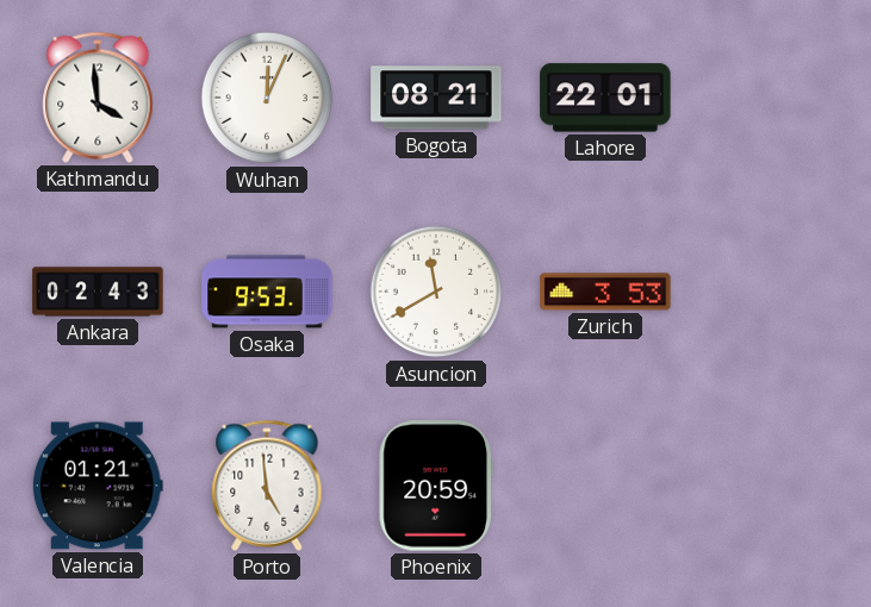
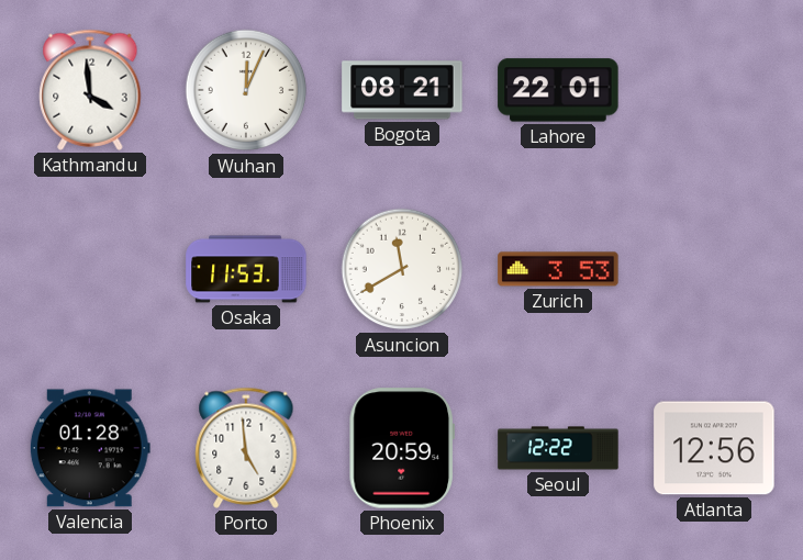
Ankara: 02:43 -> none (98, 292)
Osaka: 9:53 -> 11:53 (246, 269)
Valencia: 01:21 -> 01:28 (90, 448)
Seoul: none -> 12:22 (558, 448)
Atlanta: none -> 12:56 (714, 448)
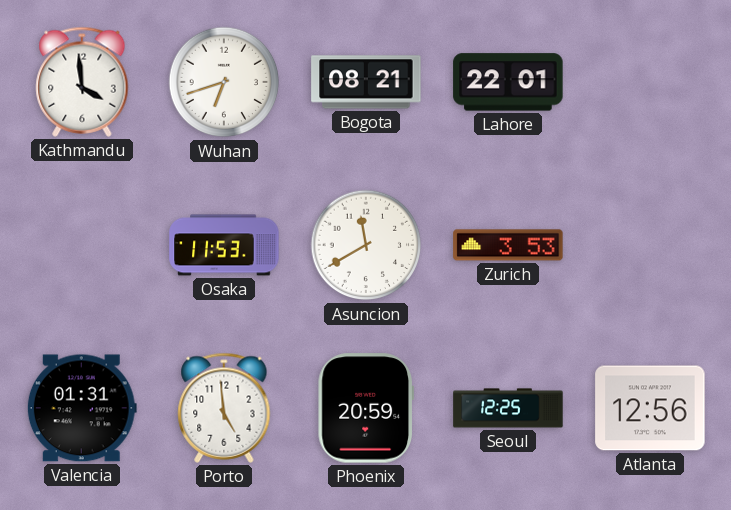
Wuhan: 12:04 -> 6:42 (224, 82)
Valencia: 01:28 -> 01:31 (82, 408)
Seoul: 12:22 -> 12:25 (508, 408)
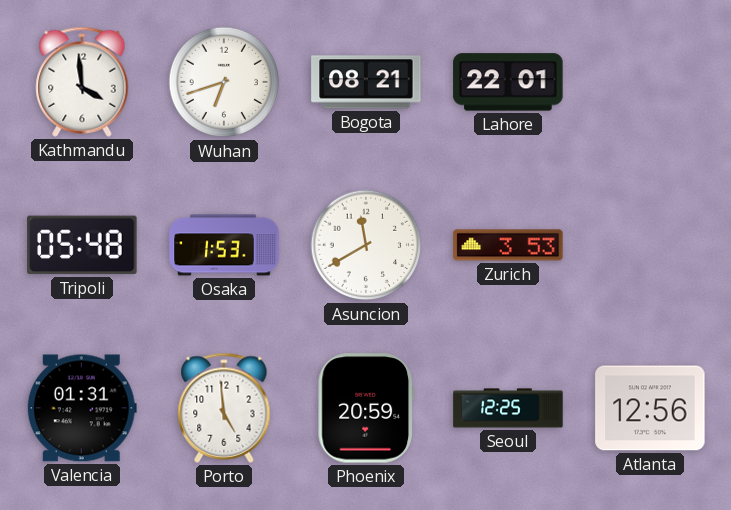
Tripoli: none -> 05:48 (82, 245)
Osaka: 11:53 -> 1:53 (224, 245)
